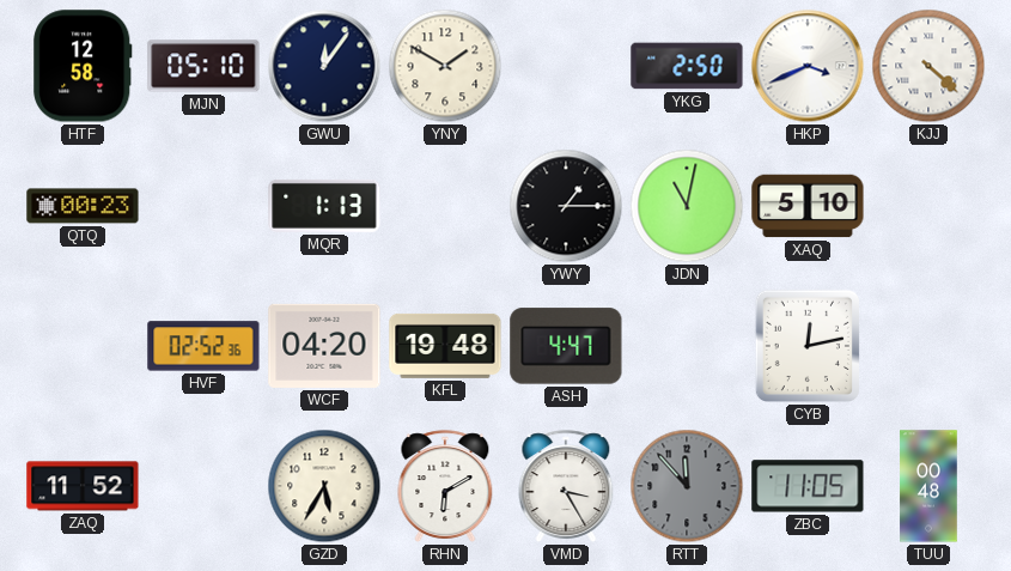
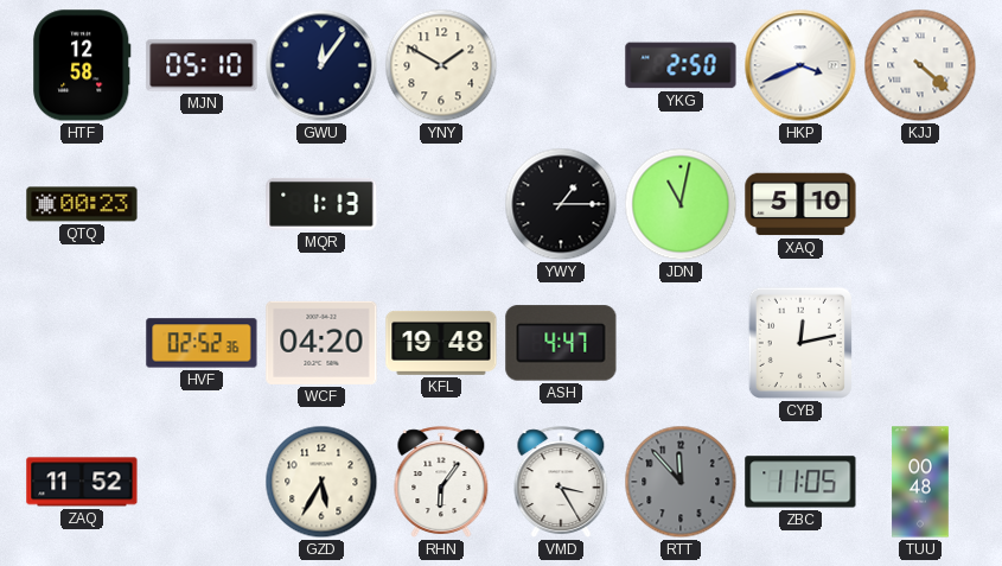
RHN: 6:10 -> 6:06 (441, 482)
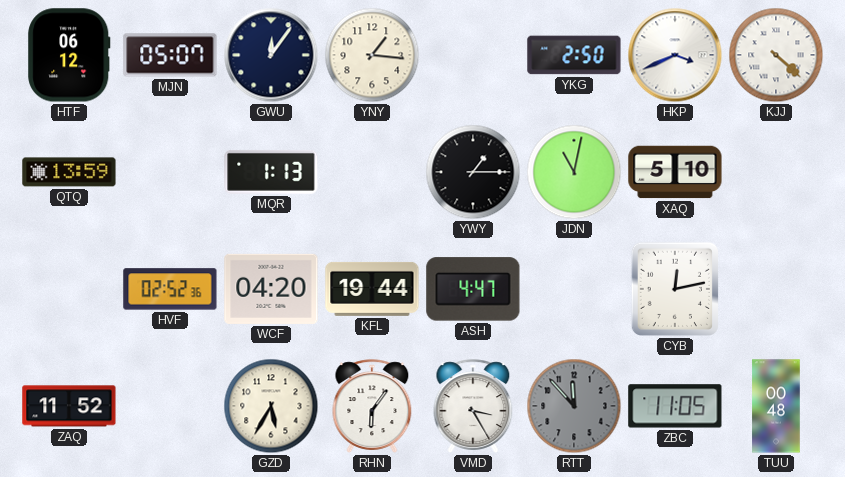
HTF: 12:58 -> 06:12 (69, 55)
MJN: 05:10 -> 05:07 (170, 55)
YNY: 1:50 -> 1:16 (372, 55)
QTQ: 00:23 -> 13:59 (69, 172)
KFL: 19:48 -> 19:44 (372, 289)
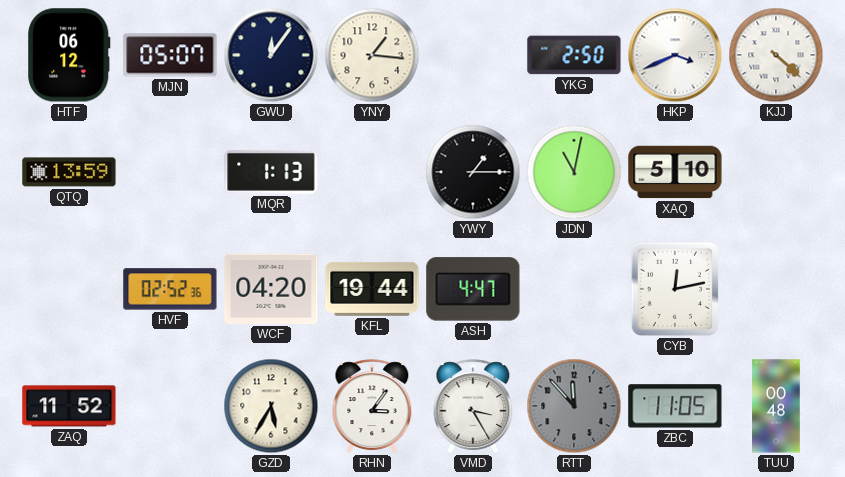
RHN: 6:06 -> 3:06 (372, 406)
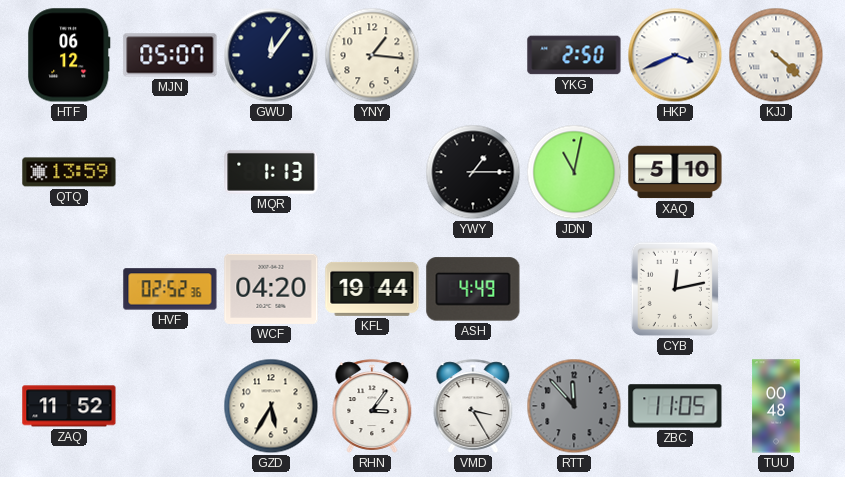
ASH: 4:47 -> 4:49 (473, 289)
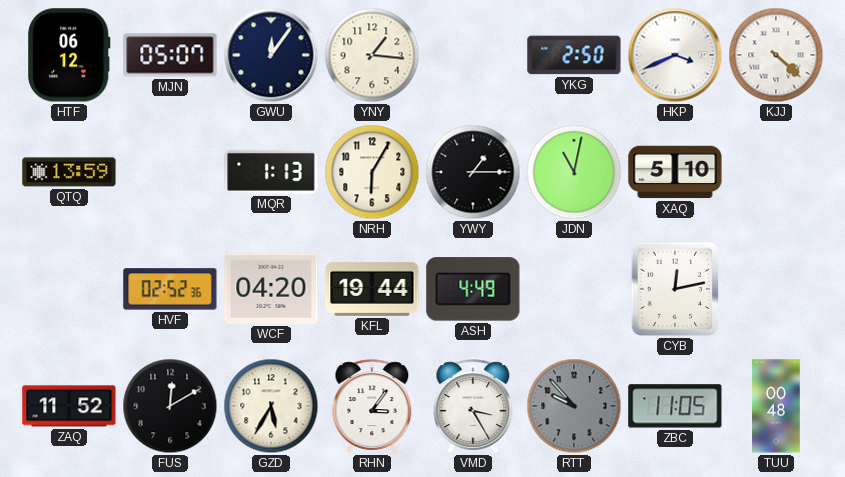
NRH: none -> 6:05 (372, 172)
FUS: none -> 12:10 (170, 406)
RTT: 11:53 -> 9:53 (574, 406)
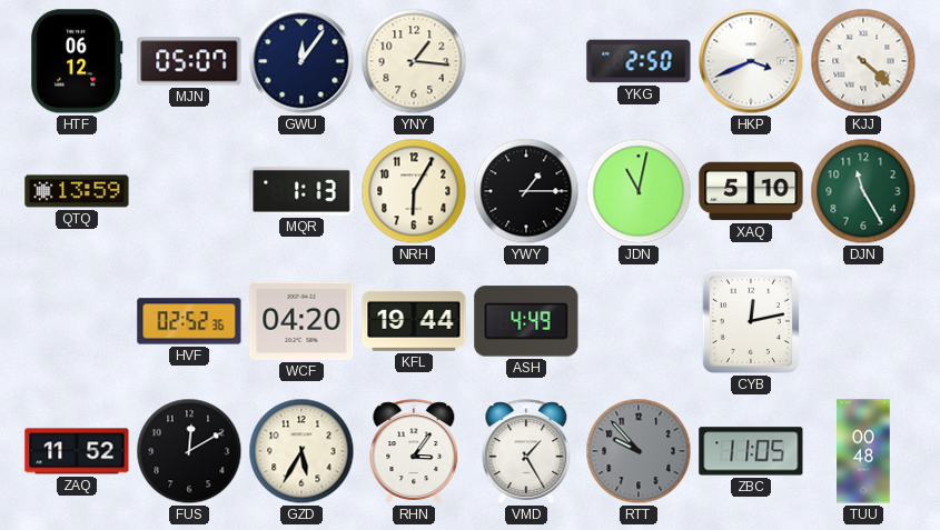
DJN: none -> 11:25 (863, 191)
VMD: 3:25 -> 1:25 (526, 451)
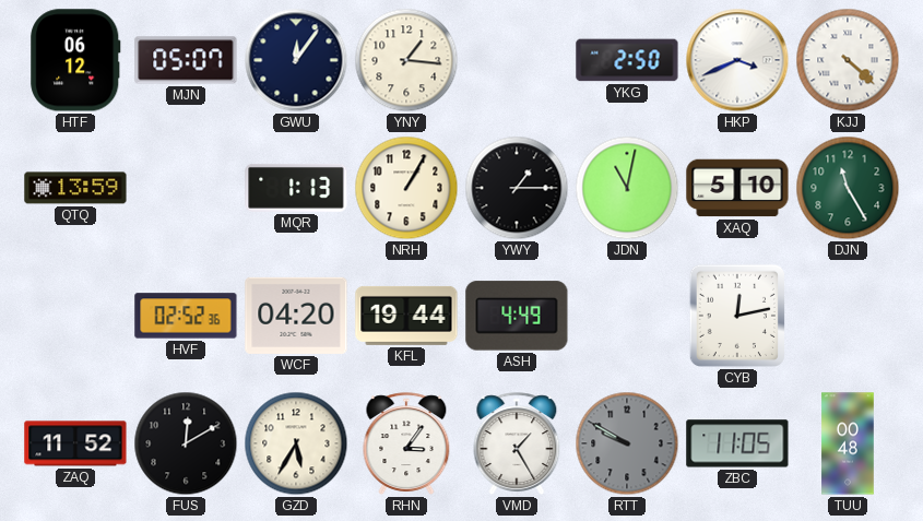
NRH: 6:05 -> 1:05 (406, 188)
RTT: 9:53 -> 9:50 (627, 443)
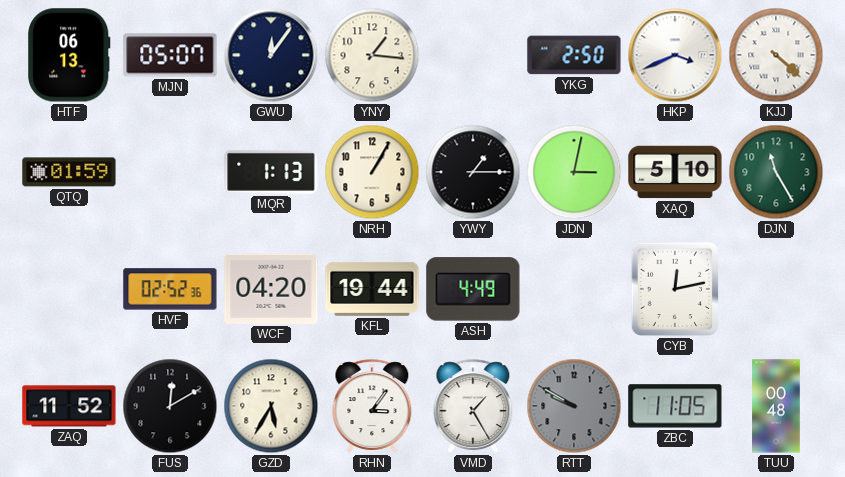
HTF: 06:12 -> 06:13 (69, 55)
QTQ: 13:59 -> 01:59 (69, 172)
JDN: 11:02 -> 3:02 (574, 172)
